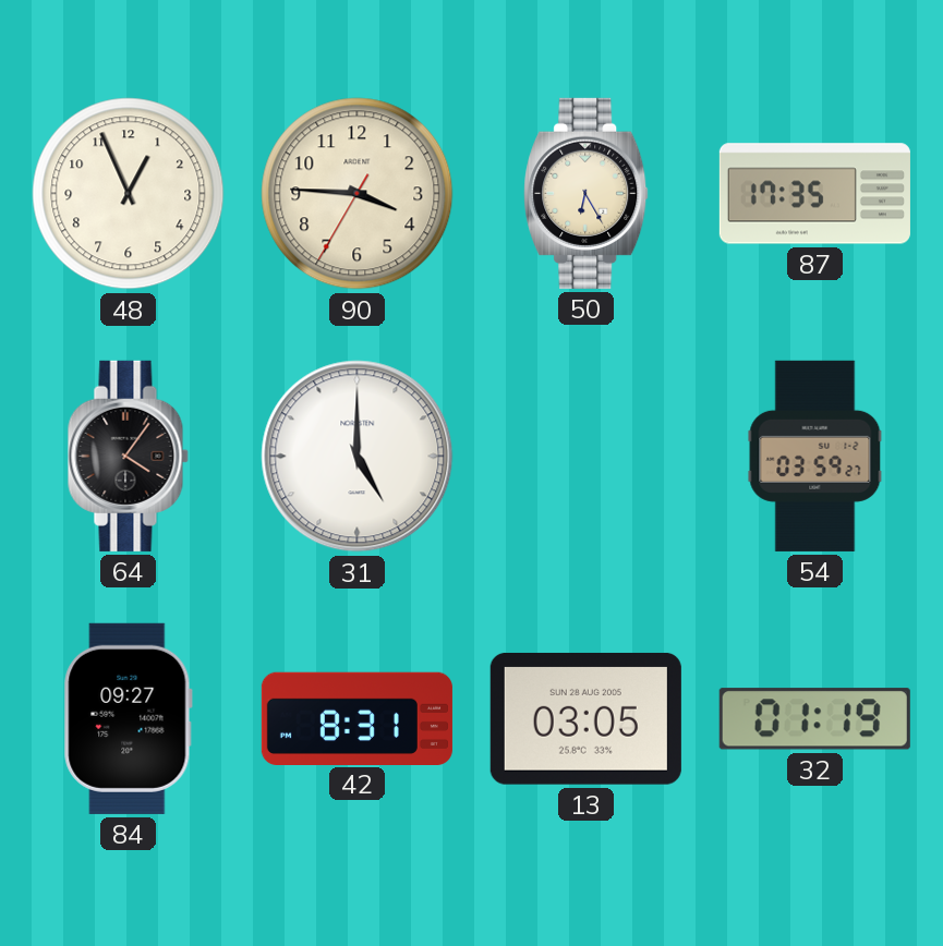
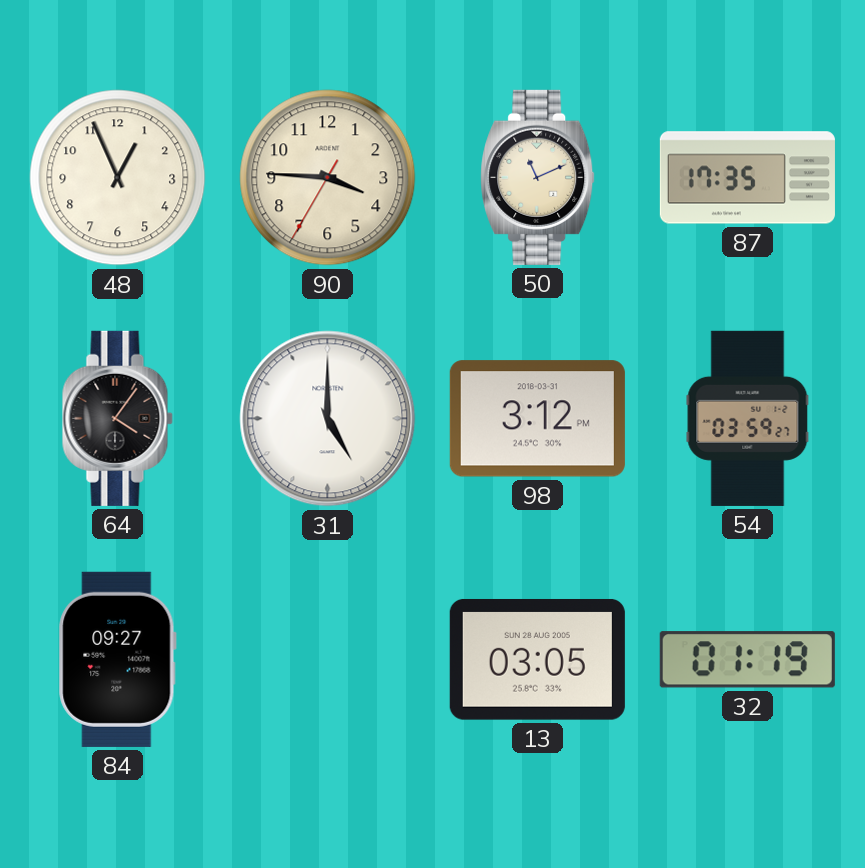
50: 6:25 -> 11:11 (538, 177)
98: none -> 3:12 (537, 419)
42: 8:31 -> none (356, 718)
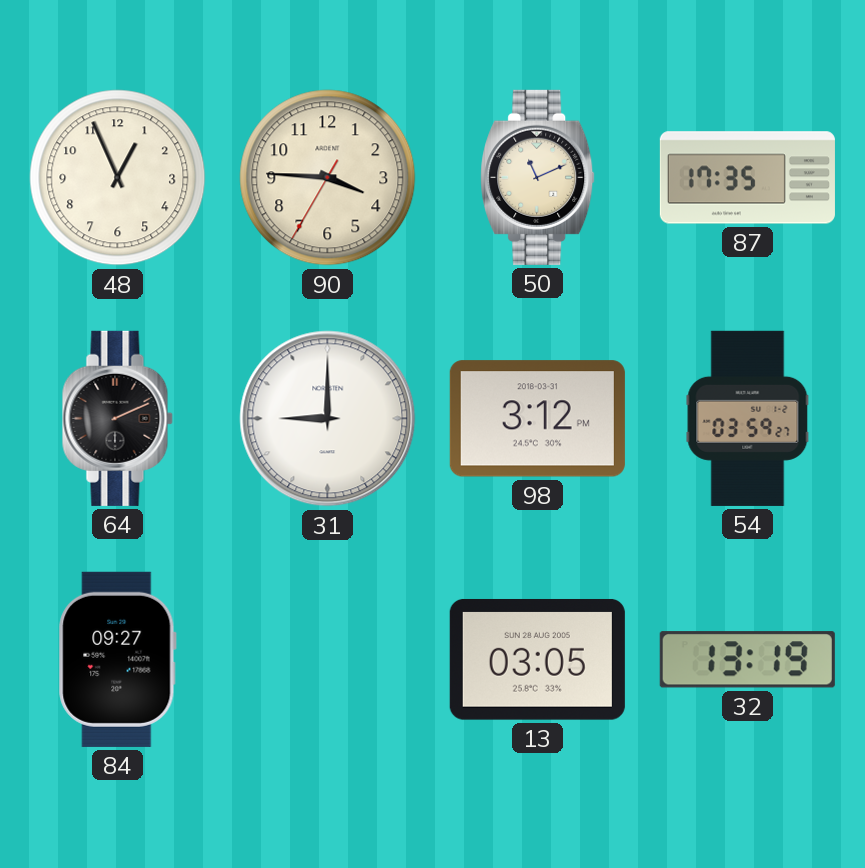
64: 4:06 -> 2:11 (117, 418)
31: 5:00 -> 9:00 (328, 419)
32: 01:19 -> 13:19 (747, 660)
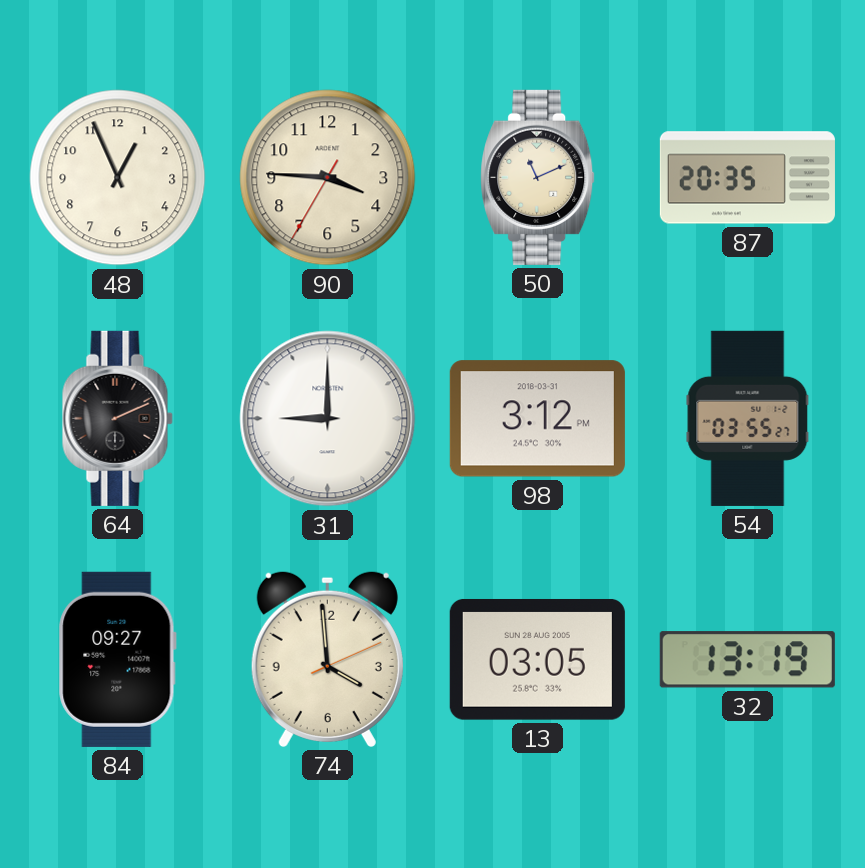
87: 17:35 -> 20:35 (747, 178)
54: 03:59 -> 03:55 (748, 418)
74: none -> 3:59 (327, 659)
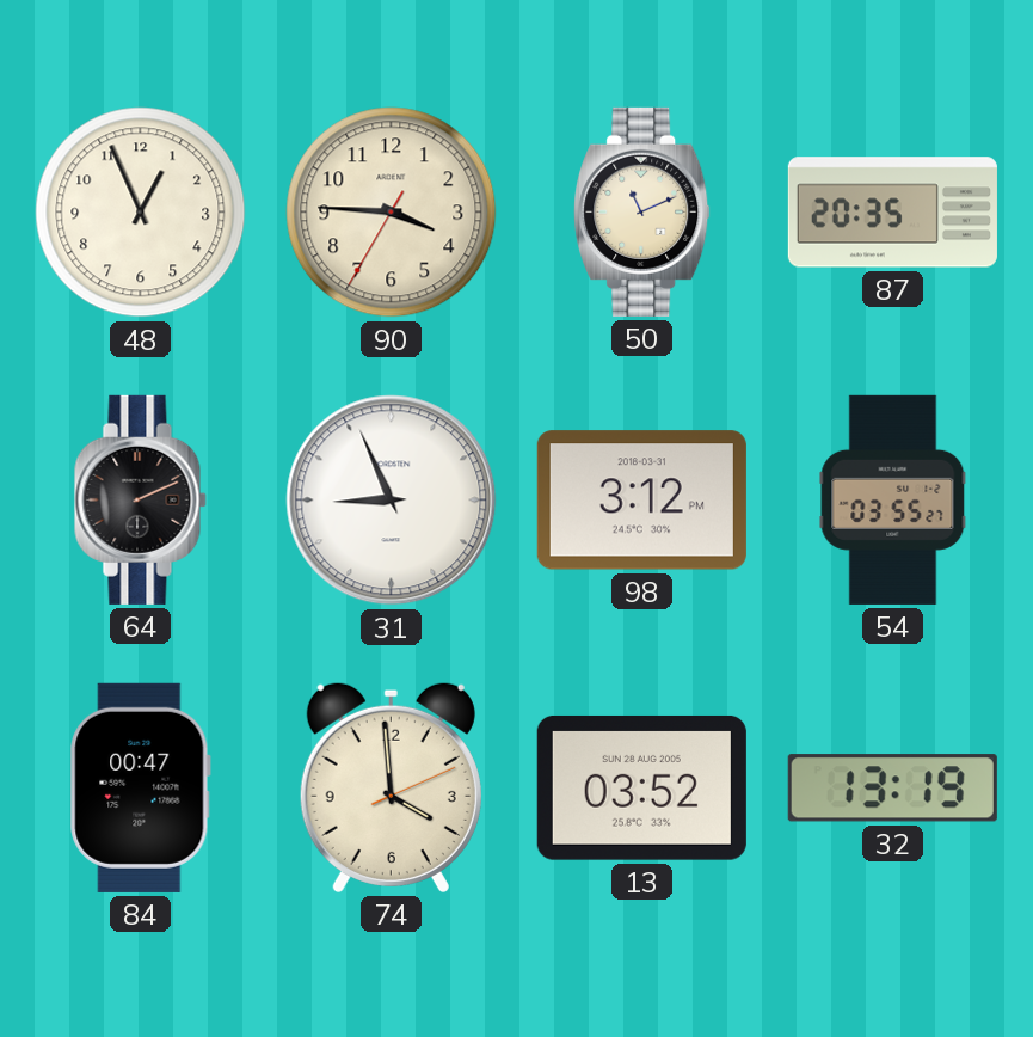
31: 9:00 -> 8:56 (392, 501)
84: 09:27 -> 00:47 (140, 787)
13: 03:05 -> 03:52 (641, 787)
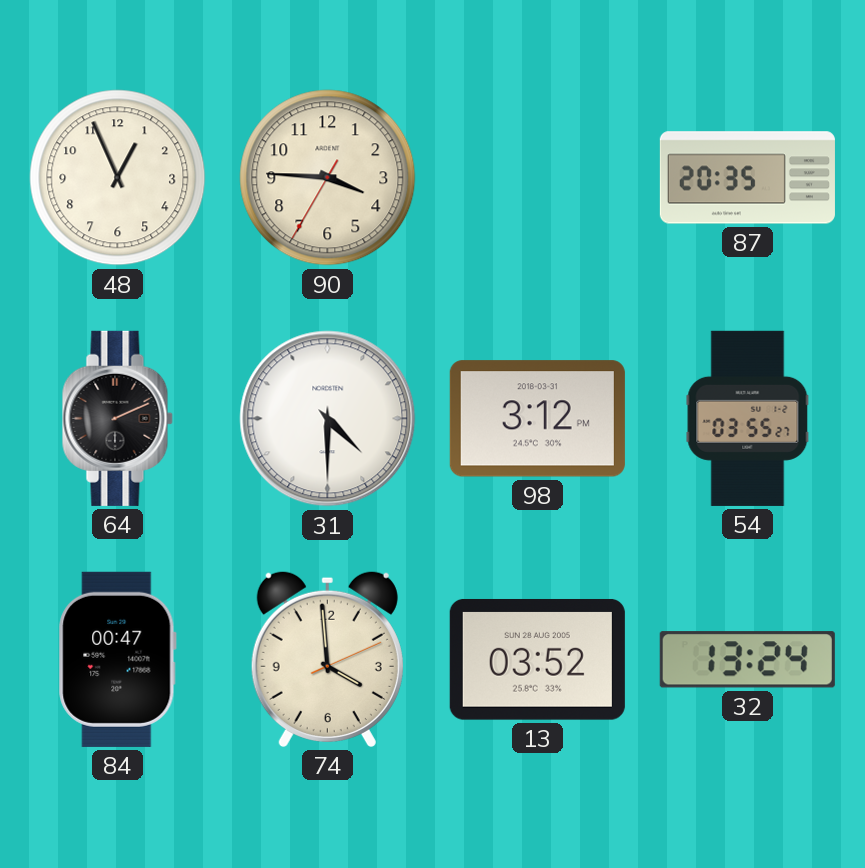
50: 11:11 -> none (642, 211)
31: 8:56 -> 4:30 (328, 419)
32: 13:19 -> 13:24 (747, 660)
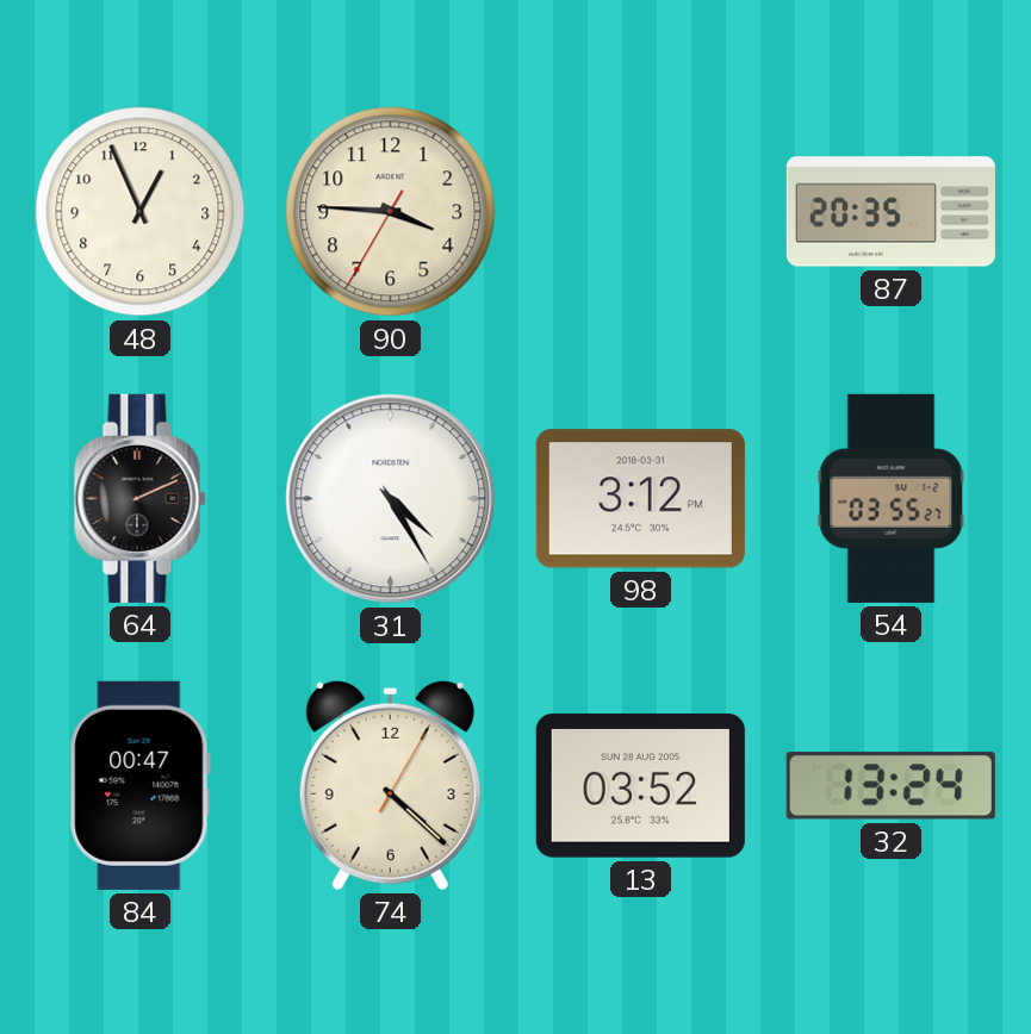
31: 4:30 -> 4:25 (391, 499)
74: 3:59 -> 4:22 (390, 785)
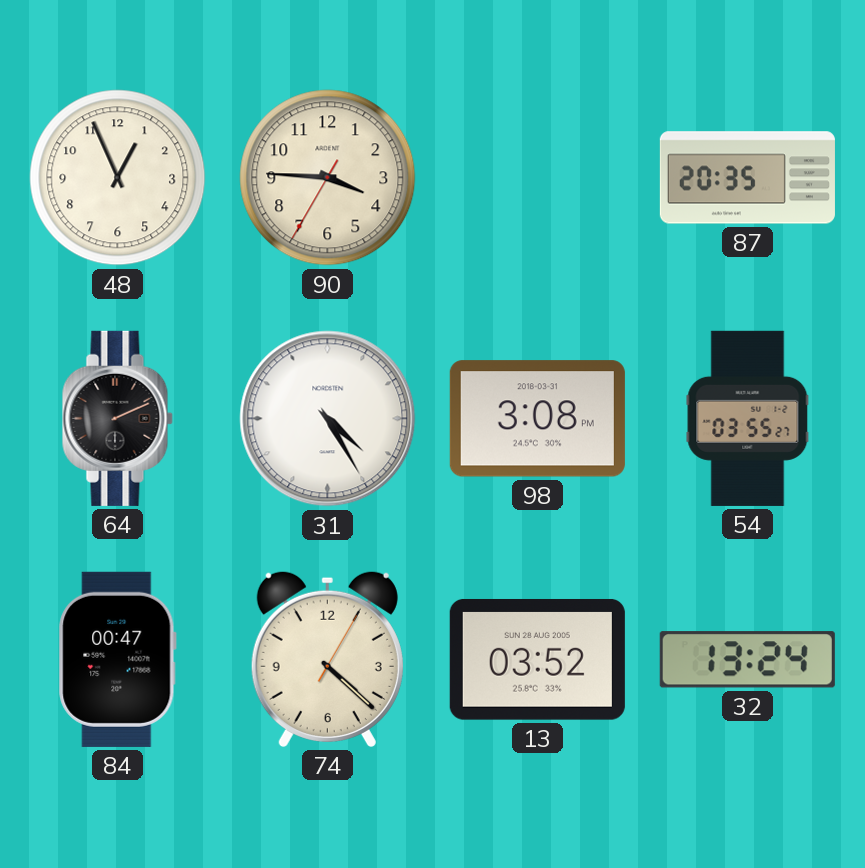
98: 3:12 -> 3:08 (537, 419)
